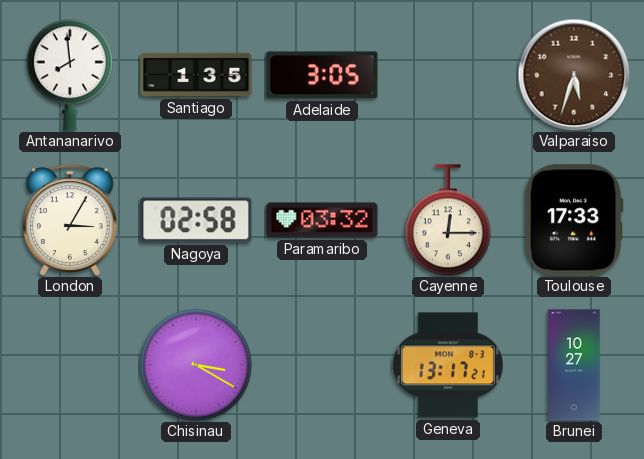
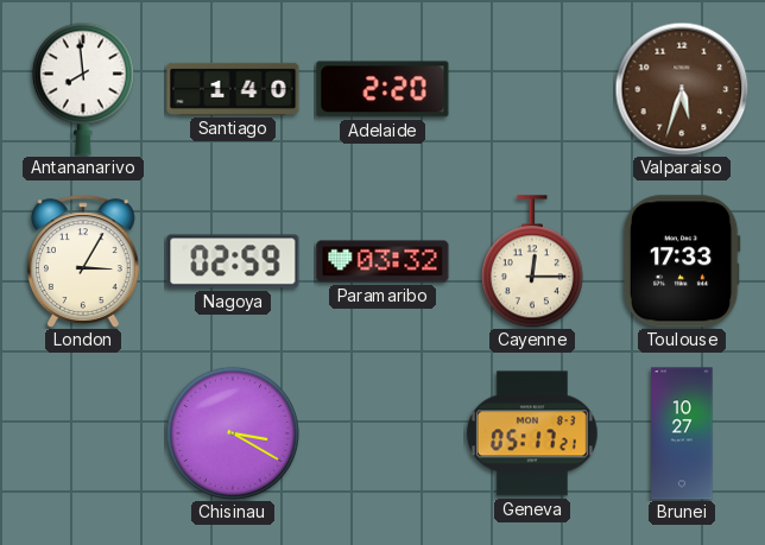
Santiago: 1:35 -> 1:40 (233, 89)
Adelaide: 3:05 -> 2:20 (383, 89)
Nagoya: 02:58 -> 02:59 (233, 261)
Geneva: 13:17 -> 05:17 (532, 433)
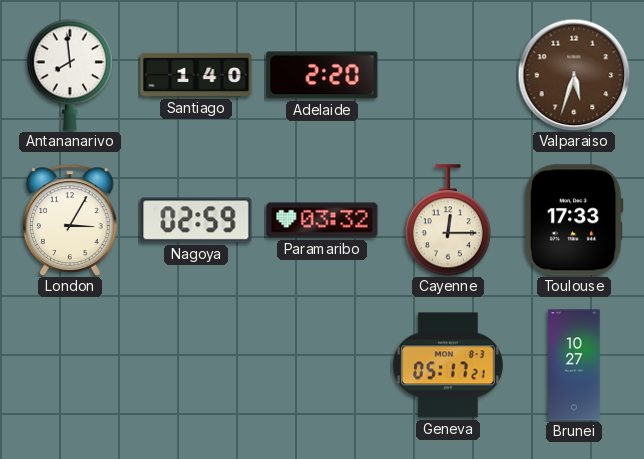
Chisinau: 3:20 -> none (233, 433)
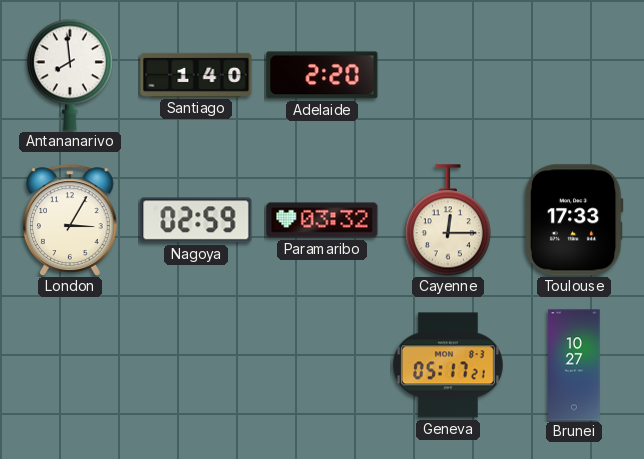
Valparaiso: 5:33 -> none (574, 75)
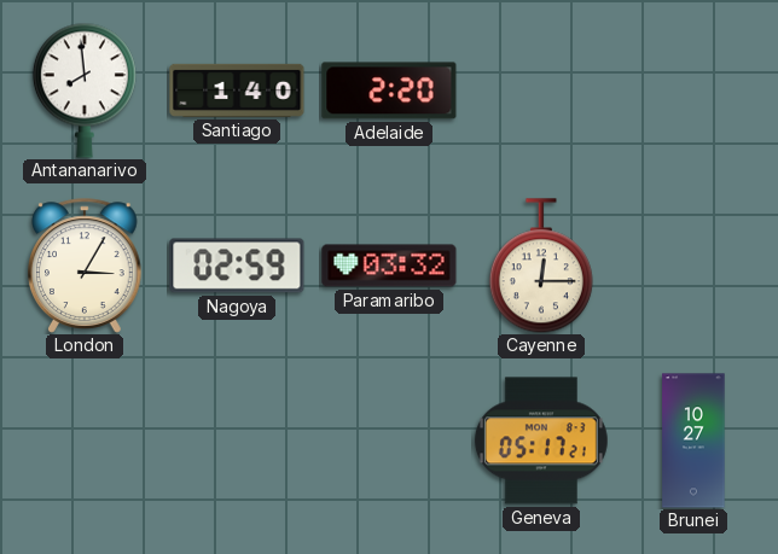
Toulouse: 17:33 -> none (574, 220)
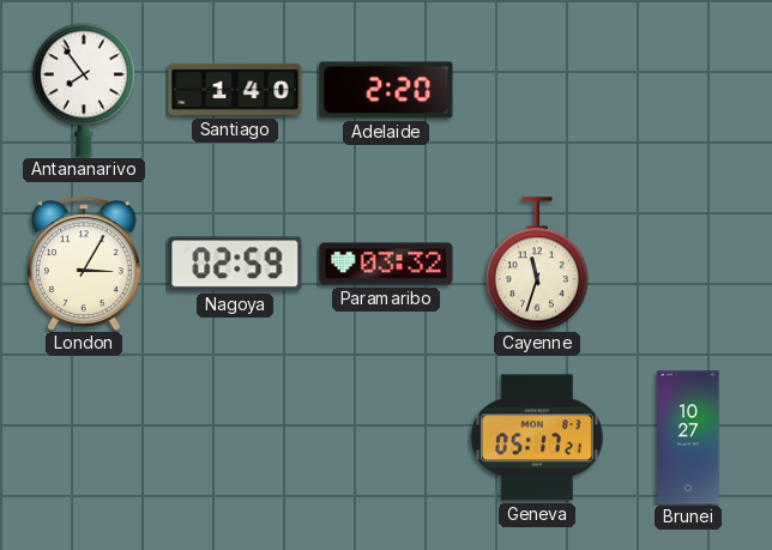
Antananarivo: 7:59 -> 7:54 (84, 90)
Cayenne: 12:15 -> 11:33 (537, 264)
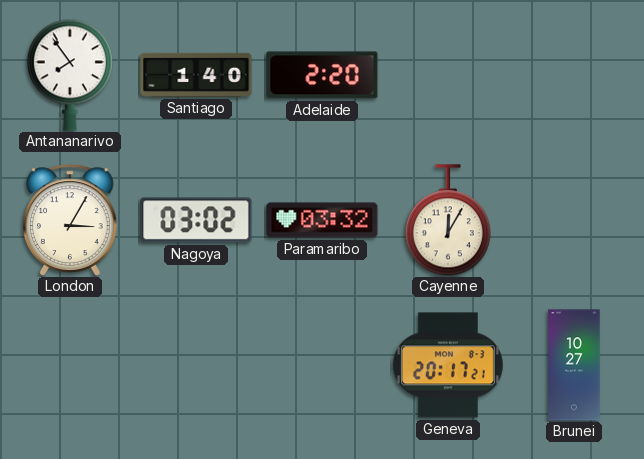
Nagoya: 02:59 -> 03:02 (196, 220)
Cayenne: 11:33 -> 12:05 (448, 220)
Geneva: 05:17 -> 20:17 (448, 365)
